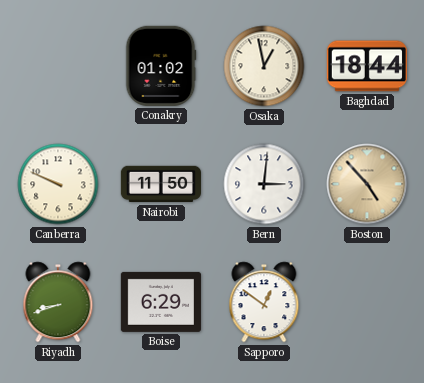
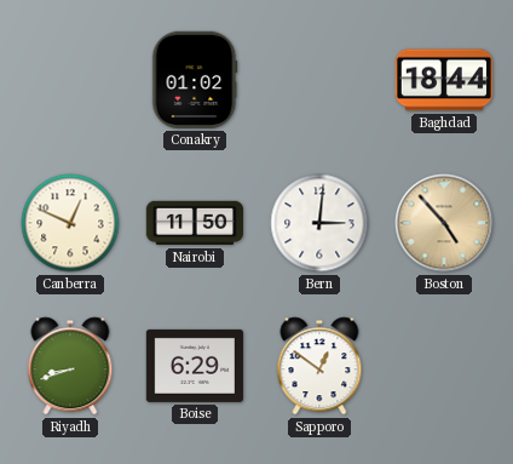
Osaka: 12:58 -> none (264, 66)
Canberra: 9:49 -> 12:49 (70, 223)
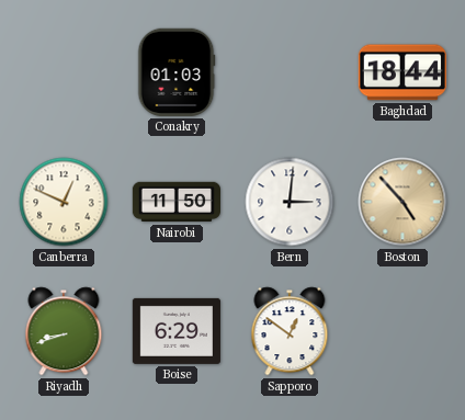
Conakry: 01:02 -> 01:03 (177, 72)
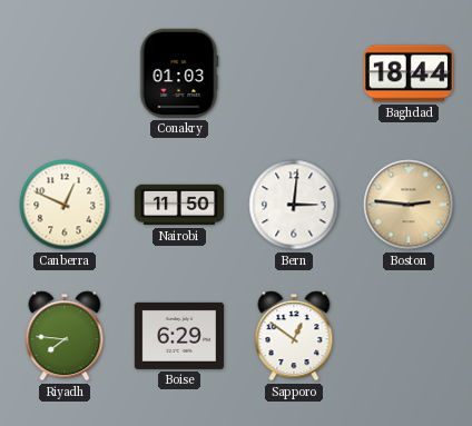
Boston: 4:53 -> 2:46 (409, 205)
Riyadh: 8:42 -> 7:46 (65, 336)
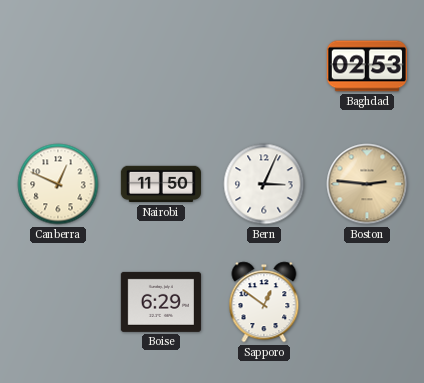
Conakry: 01:03 -> none (179, 73)
Baghdad: 18:44 -> 02:53 (367, 66)
Bern: 3:01 -> 3:04 (264, 184)
Riyadh: 7:46 -> none (65, 336)
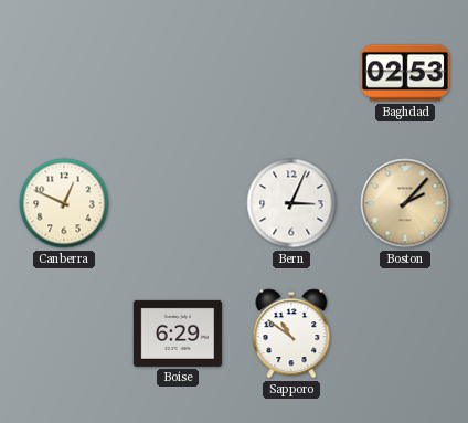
Nairobi: 11:50 -> none (160, 184)
Boston: 2:46 -> 2:07 (405, 203)
Sapporo: 12:51 -> 10:51 (291, 334)
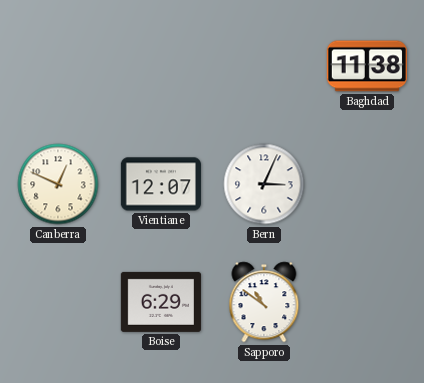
Baghdad: 02:53 -> 11:38 (367, 66)
Vientiane: none -> 12:07 (160, 184)
Boston: 2:07 -> none (405, 203)
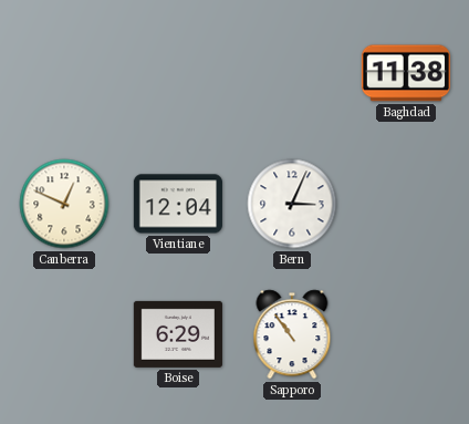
Vientiane: 12:07 -> 12:04 (177, 204)
Sapporo: 10:51 -> 10:54 (292, 334)
